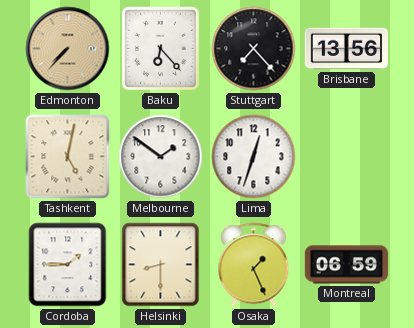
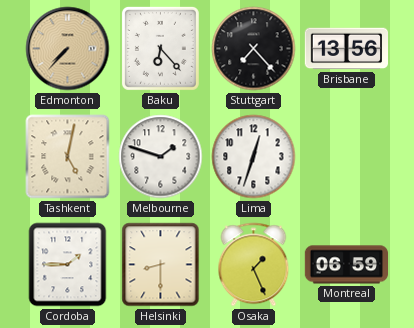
Melbourne: 1:51 -> 1:48 (161, 157)
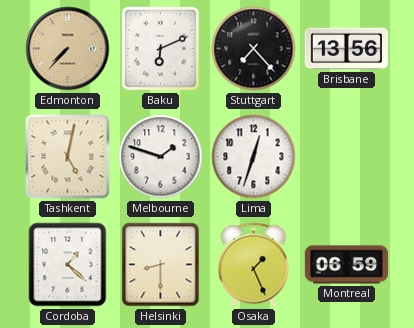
Baku: 6:23 -> 6:11 (160, 48)
Cordoba: 1:45 -> 1:22 (68, 265)
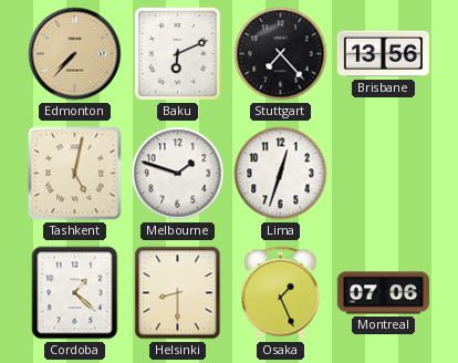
Montreal: 06:59 -> 07:06 (384, 293)
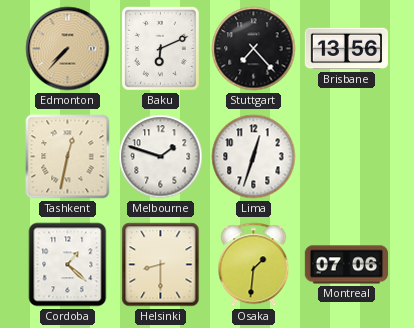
Tashkent: 5:02 -> 12:32 (68, 157)
Osaka: 1:26 -> 1:31 (254, 265)
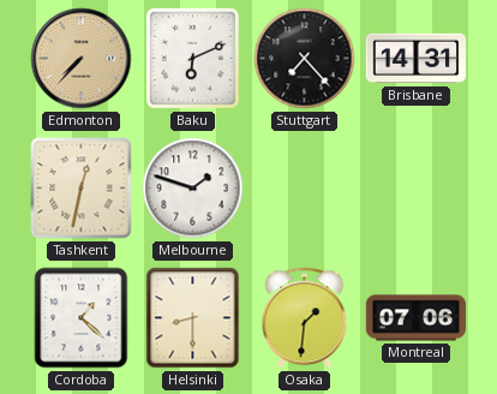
Brisbane: 13:56 -> 14:31 (415, 59)
Lima: 12:33 -> none (254, 157)
